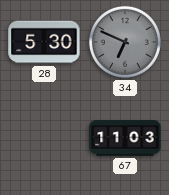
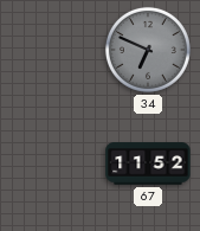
28: 5:30 -> none (44, 42)
67: 11:03 -> 11:52 (148, 163)
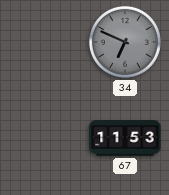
67: 11:52 -> 11:53 (125, 138)
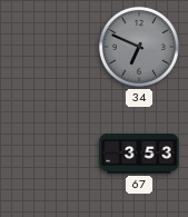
67: 11:53 -> 3:53 (139, 154)
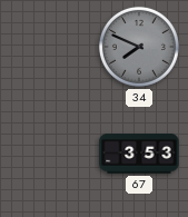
34: 6:49 -> 7:49 (139, 47)
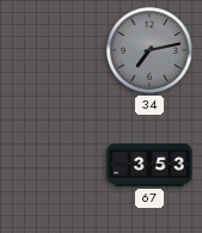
34: 7:49 -> 7:13 (149, 50)
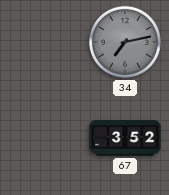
67: 3:53 -> 3:52 (125, 138)
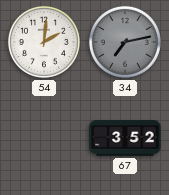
54: none -> 2:01 (44, 42)
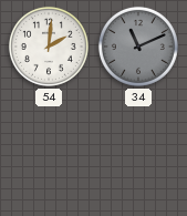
34: 7:13 -> 11:11 (138, 47)
67: 3:52 -> none (125, 138)
